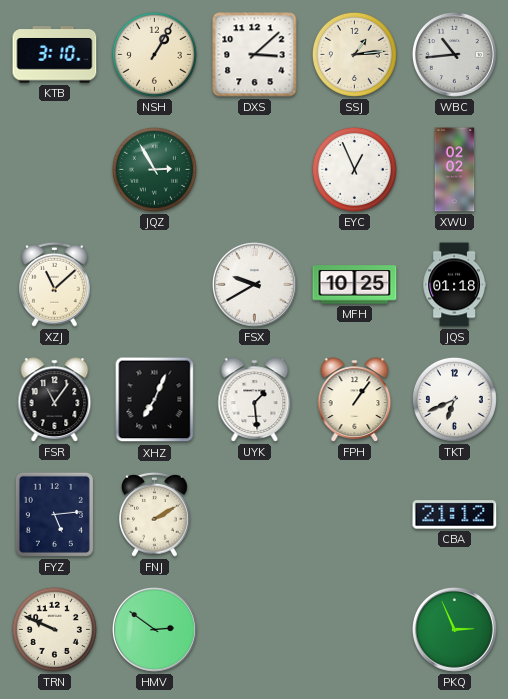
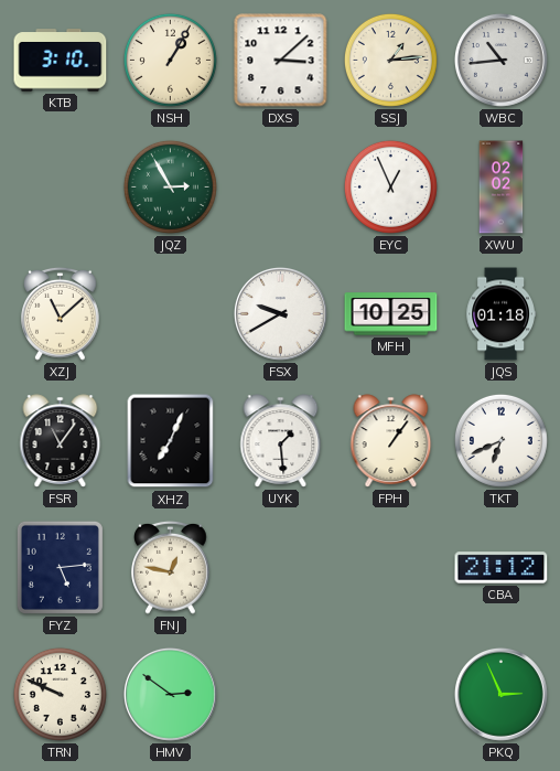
FNJ: 2:10 -> 12:47 (171, 567)
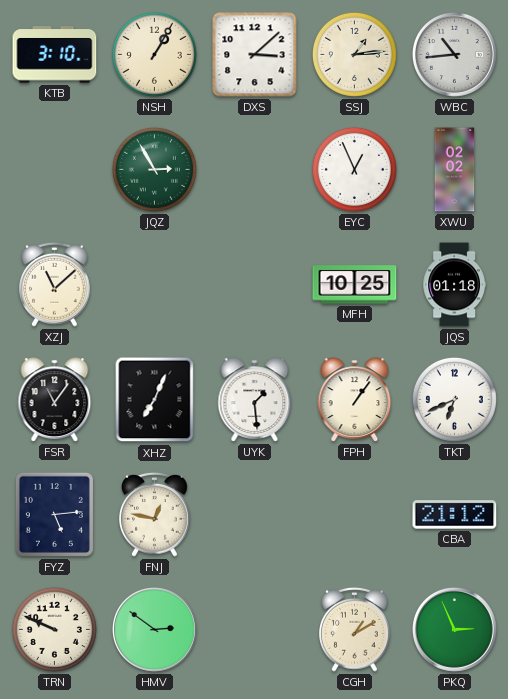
FSX: 9:40 -> none (280, 313)
CGH: none -> 1:10 (355, 629)
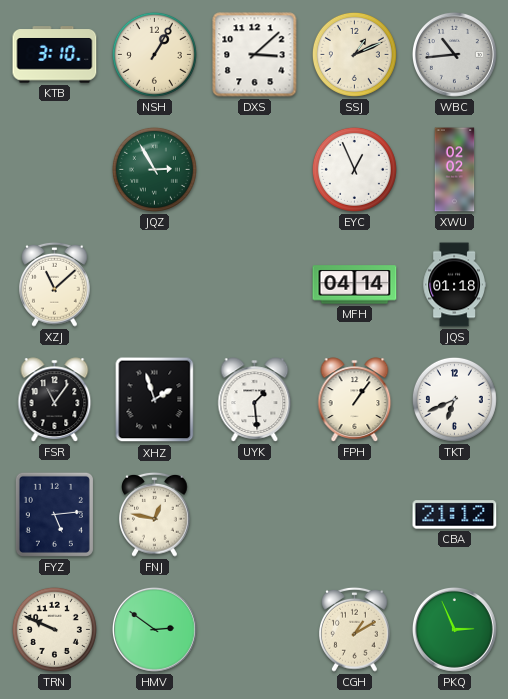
SSJ: 1:14 -> 1:11 (354, 54)
MFH: 10:25 -> 04:14 (355, 285)
XHZ: 7:04 -> 1:57 (155, 400)
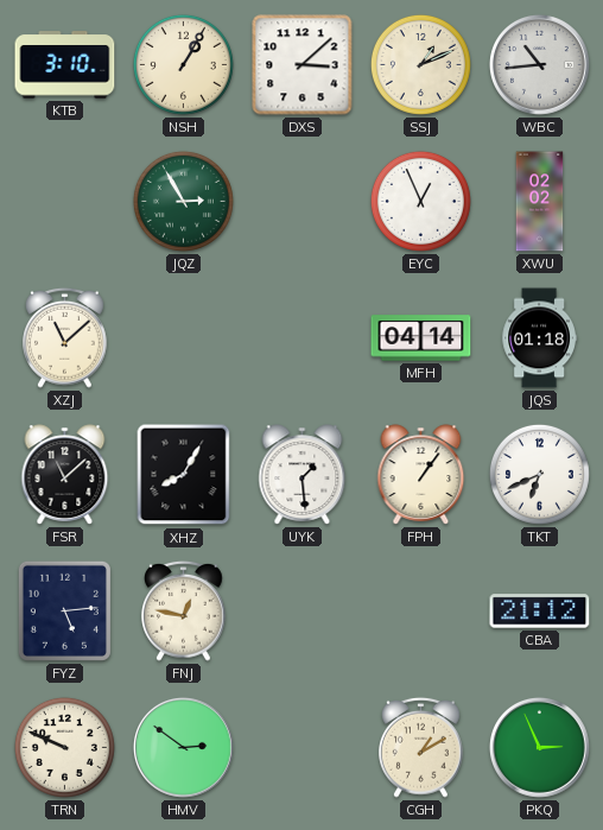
FSR: 11:06 -> 11:08 (65, 475)
XHZ: 1:57 -> 8:05 (184, 475)
